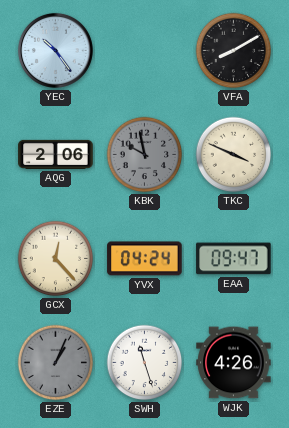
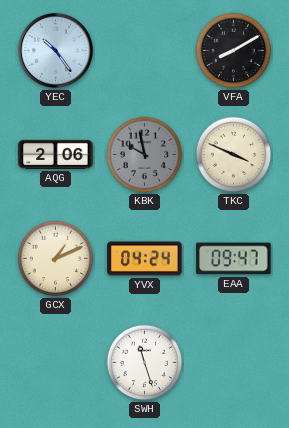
GCX: 12:23 -> 1:11 (56, 259)
EZE: 1:04 -> none (56, 363)
WJK: 4:26 -> none (234, 363)
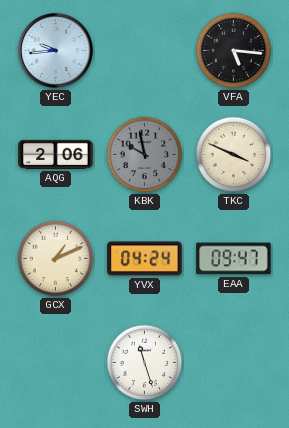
YEC: 10:24 -> 9:44 (55, 50)
VFA: 8:10 -> 5:16 (234, 51)
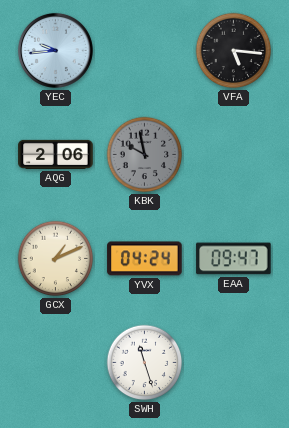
TKC: 3:49 -> none (234, 155)
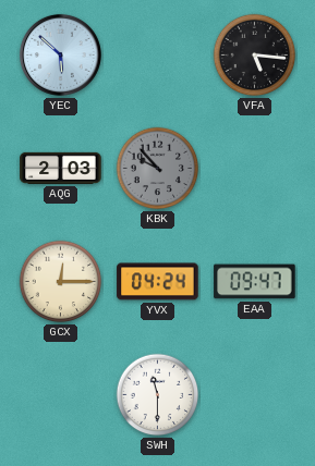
YEC: 9:44 -> 5:52 (60, 54)
AQG: 2:06 -> 2:03 (61, 168)
KBK: 9:58 -> 9:53 (158, 169)
GCX: 1:11 -> 12:15 (61, 282)
SWH: 11:27 -> 11:30 (158, 395)
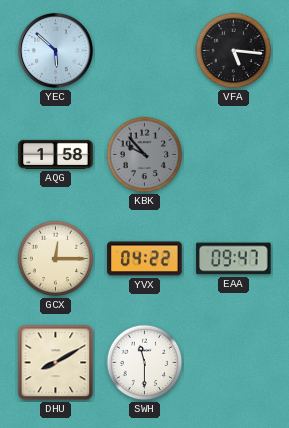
AQG: 2:03 -> 1:58 (56, 154)
YVX: 04:24 -> 04:22 (145, 259)
DHU: none -> 8:10 (56, 363)
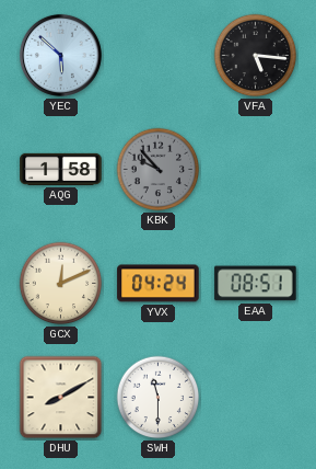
GCX: 12:15 -> 12:11 (61, 284)
YVX: 04:22 -> 04:24 (159, 284)
EAA: 09:47 -> 08:51 (256, 284)
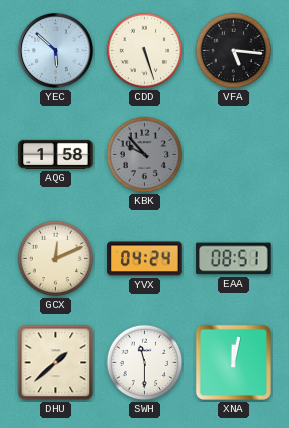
CDD: none -> 5:27 (145, 51)
DHU: 8:10 -> 1:38 (56, 363)
XNA: none -> 12:02 (233, 362)
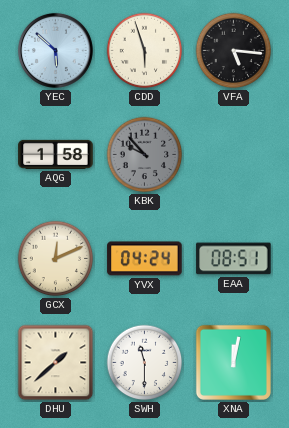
CDD: 5:27 -> 5:57 (145, 51)
